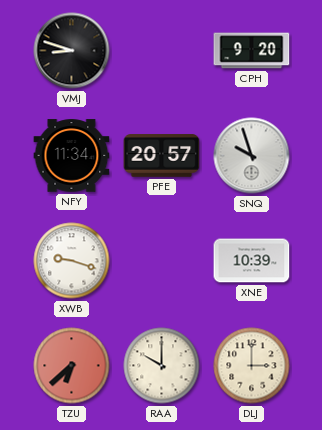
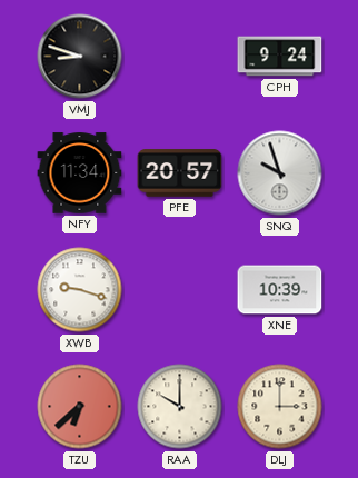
CPH: 9:20 -> 9:24 (280, 57)
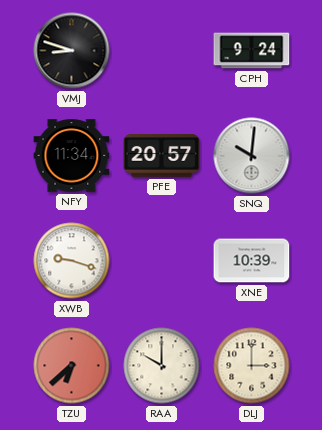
SNQ: 9:57 -> 10:01 (252, 156)
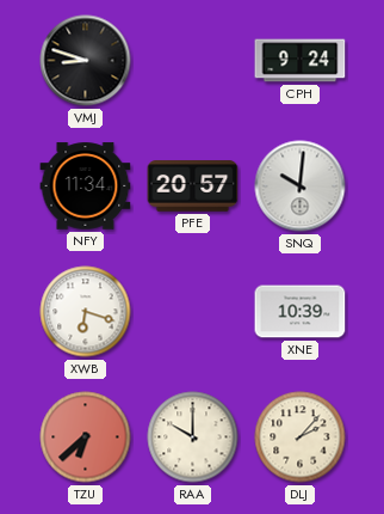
XWB: 9:18 -> 6:18 (86, 312)
DLJ: 3:00 -> 2:07 (301, 437)
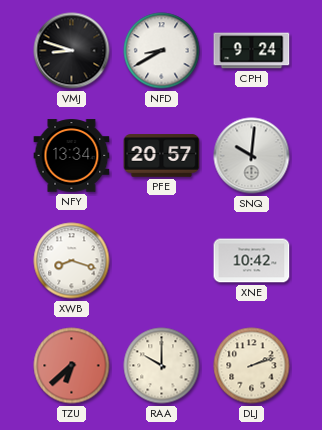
NFD: none -> 8:40 (162, 51)
NFY: 11:34 -> 13:34 (72, 156)
XWB: 6:18 -> 8:18 (72, 261)
XNE: 10:39 -> 10:42 (252, 261)
DLJ: 2:07 -> 2:12 (252, 366)
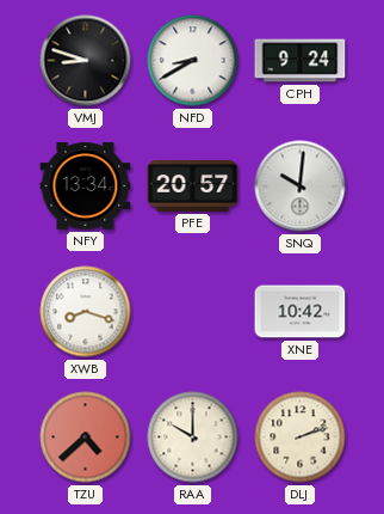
TZU: 6:38 -> 4:38 (86, 437)
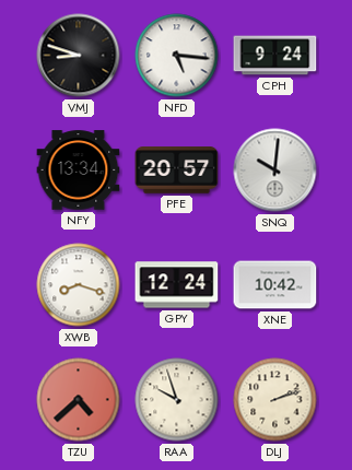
NFD: 8:40 -> 5:16 (177, 56)
GPY: none -> 12:24 (177, 285)
RAA: 10:00 -> 9:57 (177, 400)
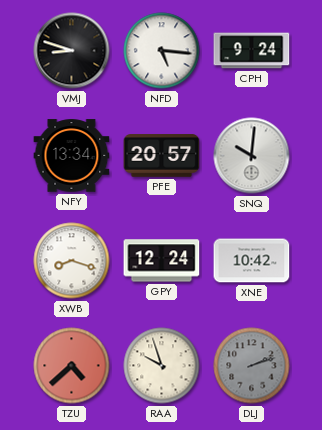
DLJ dial: cream -> grey (252, 366)
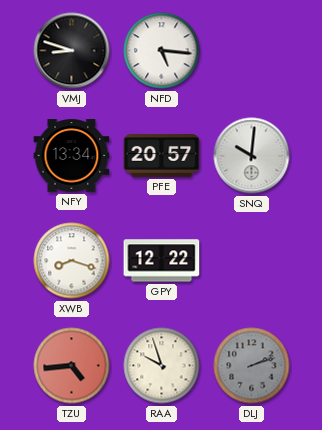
CPH: 9:24 -> none (252, 51)
GPY: 12:24 -> 12:22 (162, 261)
XNE: 10:42 -> none (252, 261)
TZU: 4:38 -> 4:44 (72, 366)
